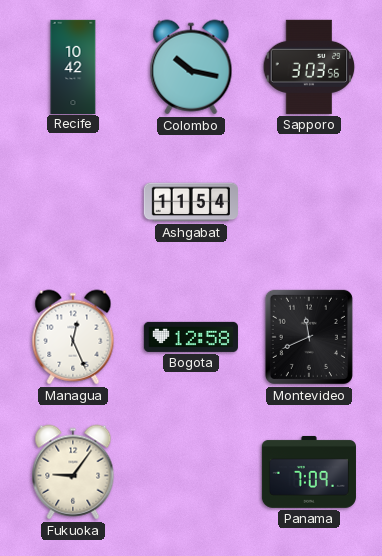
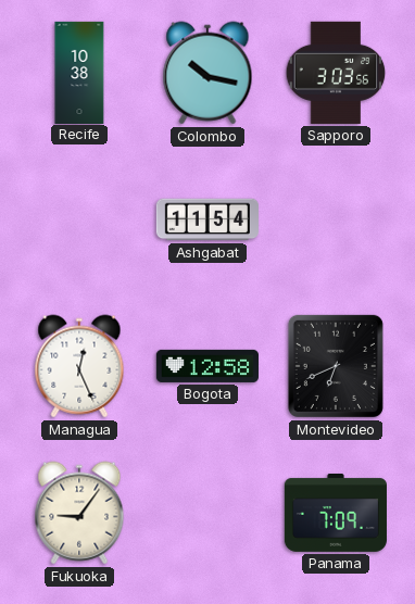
Recife: 10:42 -> 10:38 (79, 72)
Montevideo: 11:41 -> 6:41 (336, 366)
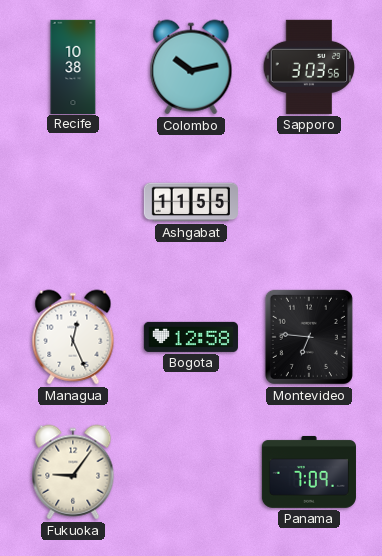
Colombo: 10:17 -> 10:13 (191, 67)
Ashgabat: 11:54 -> 11:55 (191, 202)
Montevideo: 6:41 -> 6:46 (309, 337)
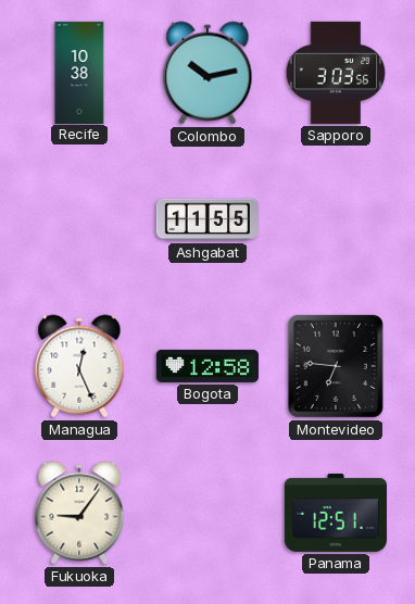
Panama: 7:09 -> 12:51 (336, 513)
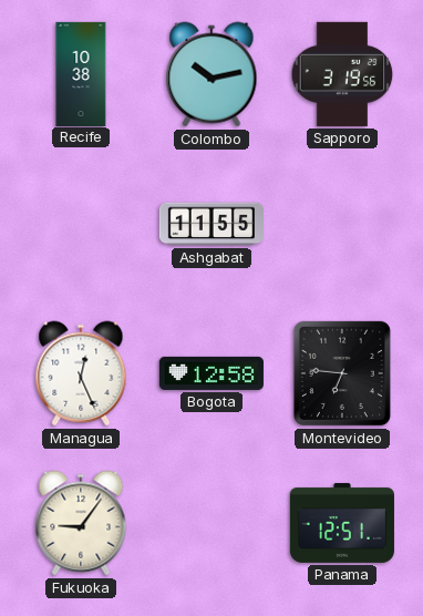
Sapporo: 3:03 -> 3:19 (342, 74)
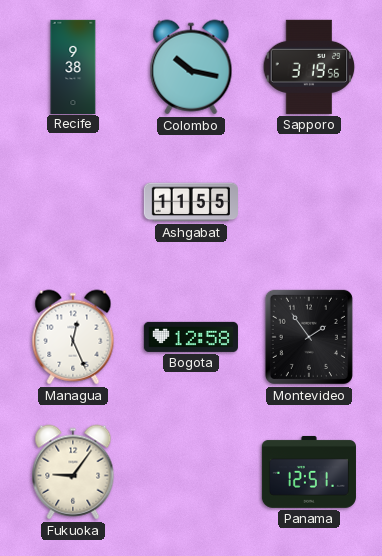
Recife: 10:38 -> 9:38 (73, 66)
Colombo: 10:13 -> 10:17 (191, 67)
Montevideo: 6:46 -> 1:54 (309, 337)
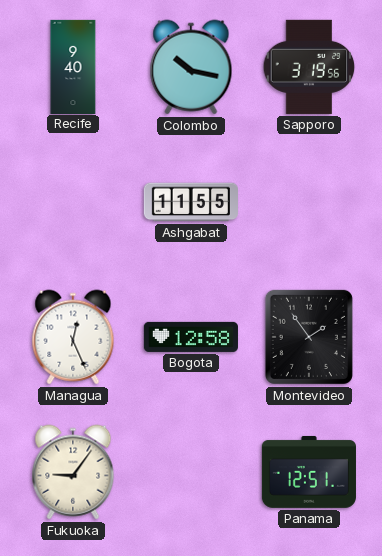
Recife: 9:38 -> 9:40 (73, 66)
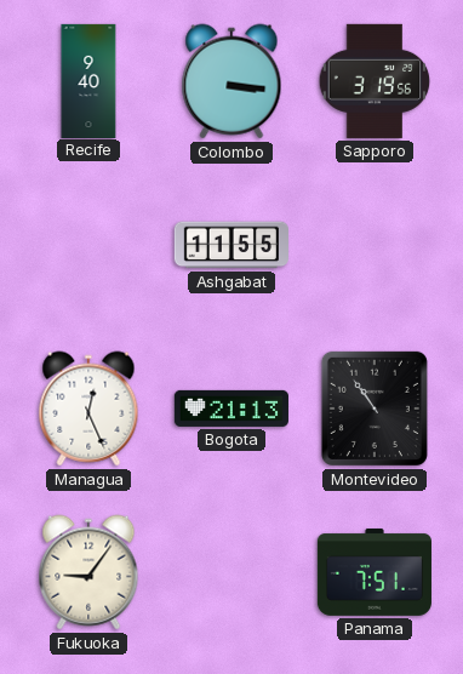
Colombo: 10:17 -> 3:16 (232, 81)
Bogota: 12:58 -> 21:13 (232, 409)
Montevideo: 1:54 -> 10:54 (375, 409)
Panama: 12:51 -> 7:51 (375, 572)
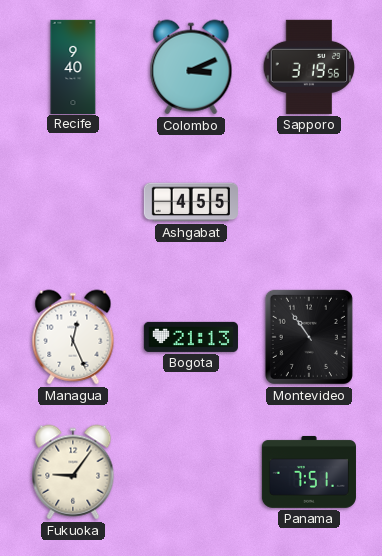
Colombo: 3:16 -> 3:11 (191, 67)
Ashgabat: 11:55 -> 4:55 (191, 202)
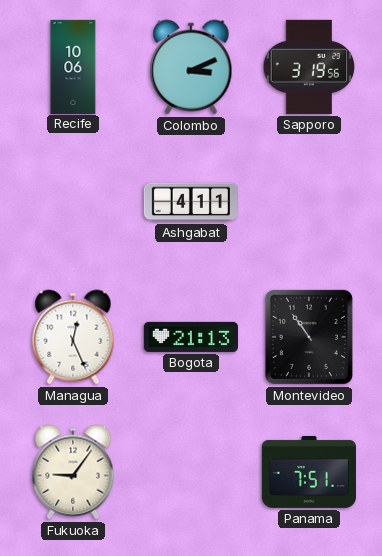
Recife: 9:40 -> 10:06 (73, 66)
Ashgabat: 4:55 -> 4:11 (191, 202)
